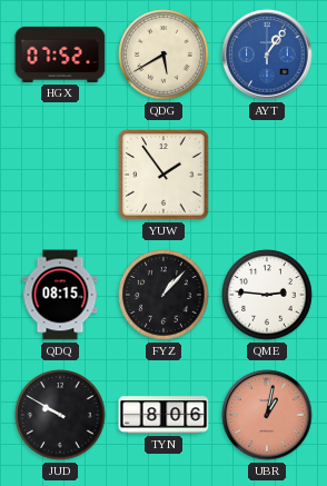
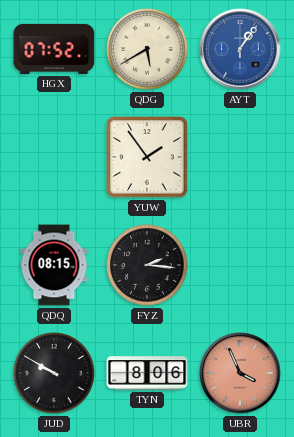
FYZ: 1:07 -> 2:16 (147, 265)
QME: 2:46 -> none (267, 295)
UBR: 1:02 -> 3:56 (240, 373)
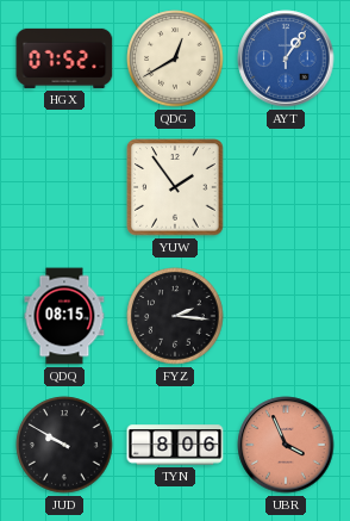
QDG: 5:40 -> 12:40 (175, 58)
